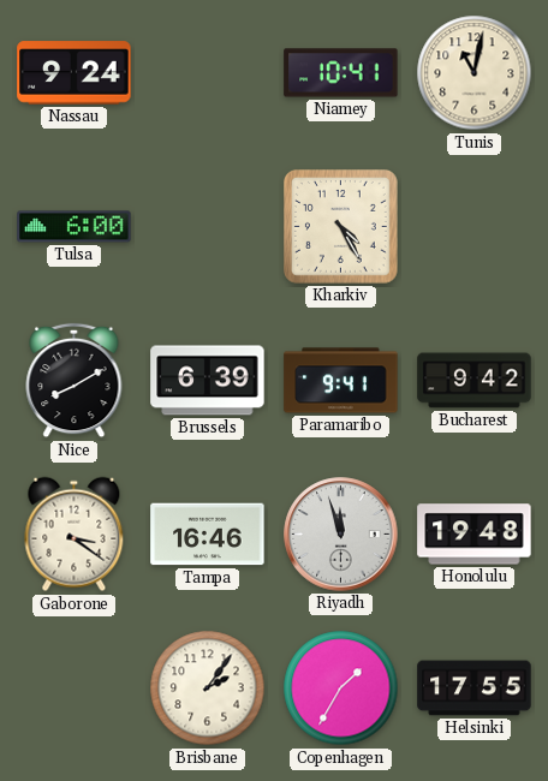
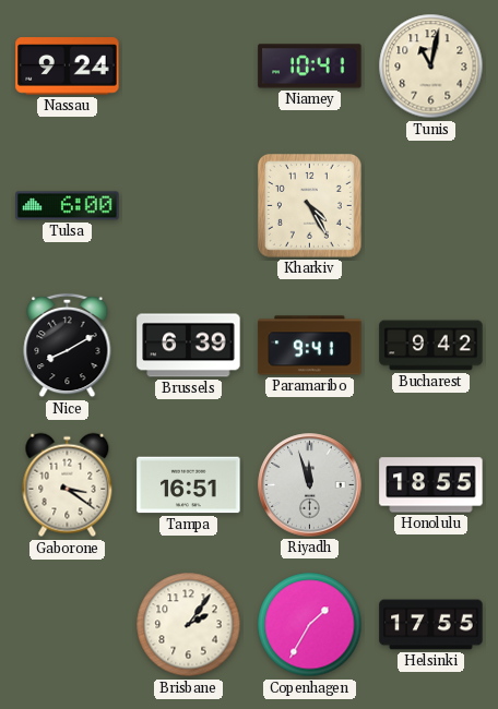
Tampa: 16:46 -> 16:51 (189, 485)
Honolulu: 19:48 -> 18:55 (431, 485)
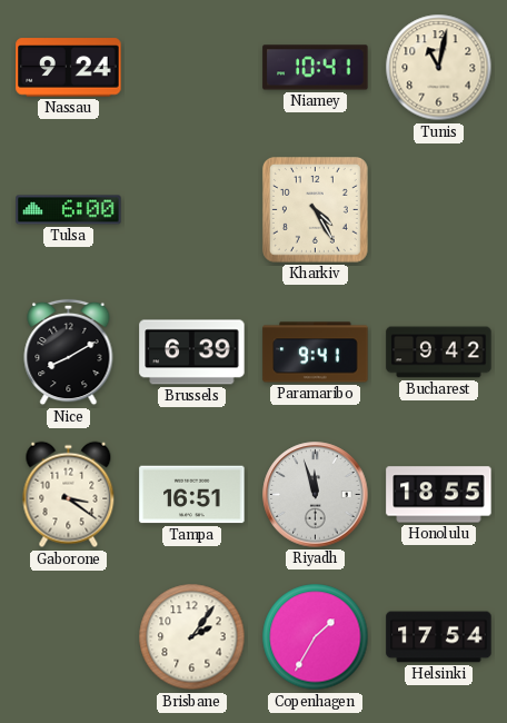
Helsinki: 17:55 -> 17:54 (439, 637)
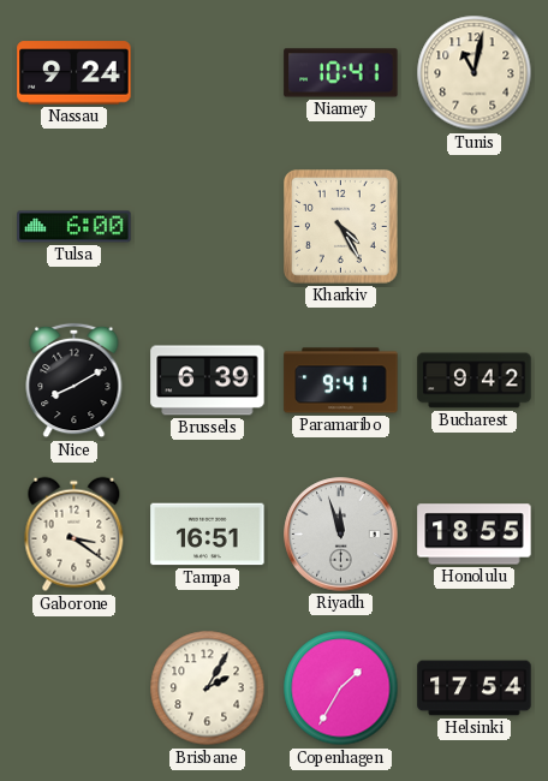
Brisbane: 2:06 -> 2:05 (208, 688)
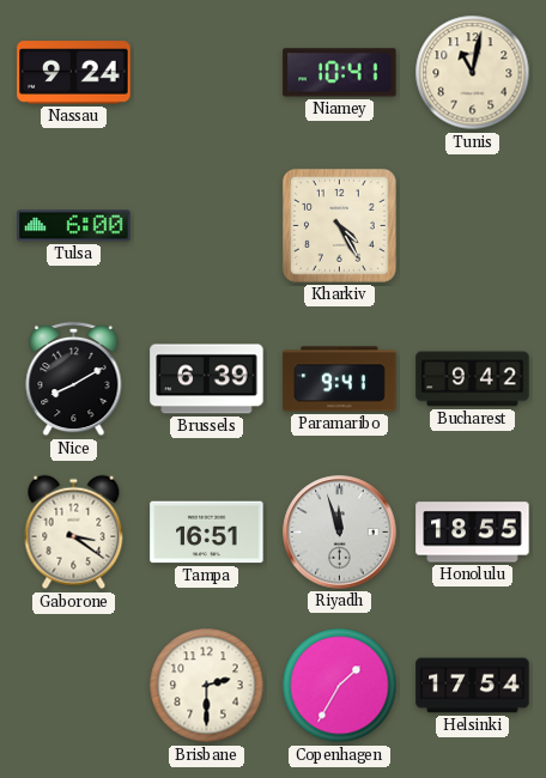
Brisbane: 2:05 -> 2:30 (207, 686)
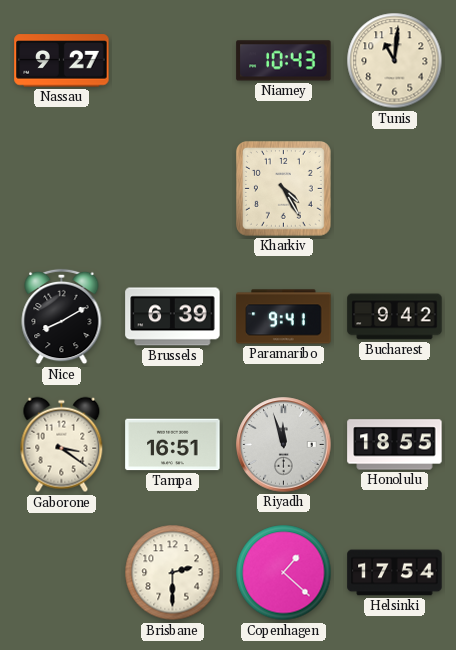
Nassau: 9:24 -> 9:27 (62, 61)
Niamey: 10:41 -> 10:43 (284, 61)
Tunis: 11:02 -> 11:01 (395, 61)
Tulsa: 6:00 -> none (74, 226)
Copenhagen: 1:35 -> 1:22 (284, 573)
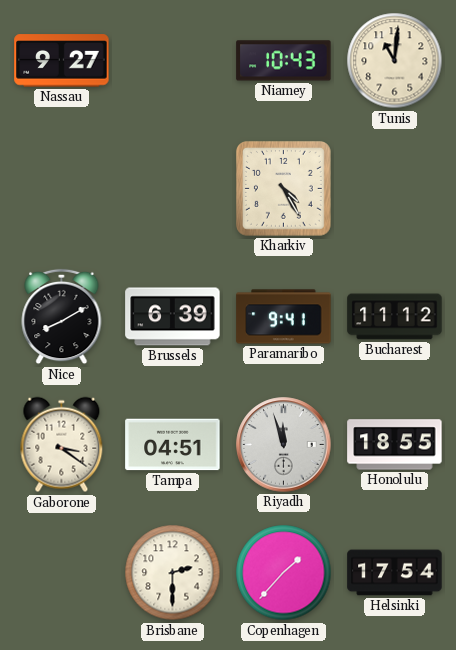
Bucharest: 9:42 -> 11:12 (395, 317)
Tampa: 16:51 -> 04:51 (173, 445)
Copenhagen: 1:22 -> 1:37 (284, 573)
